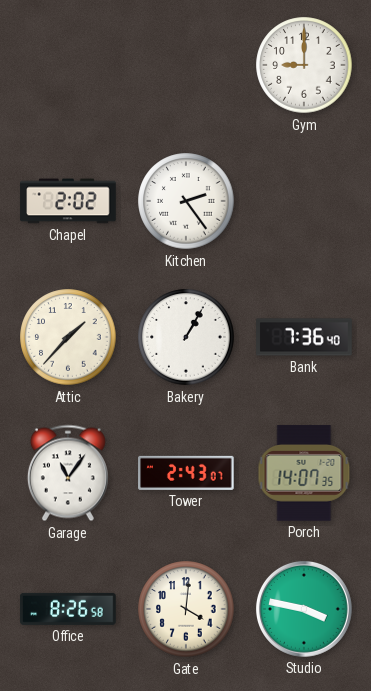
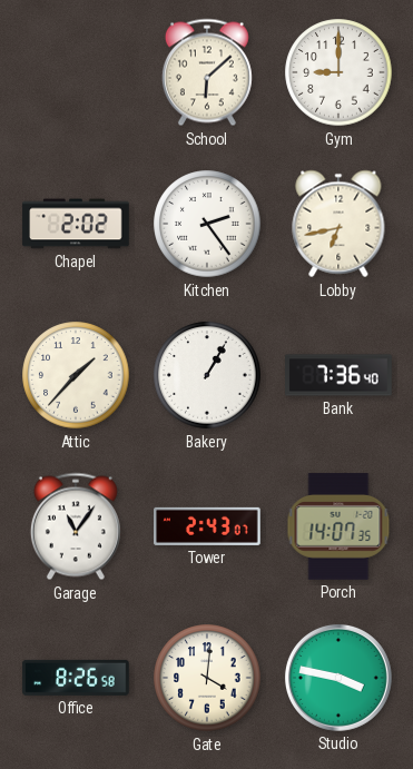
School: none -> 6:08 (207, 72)
Lobby: none -> 6:43 (338, 224)
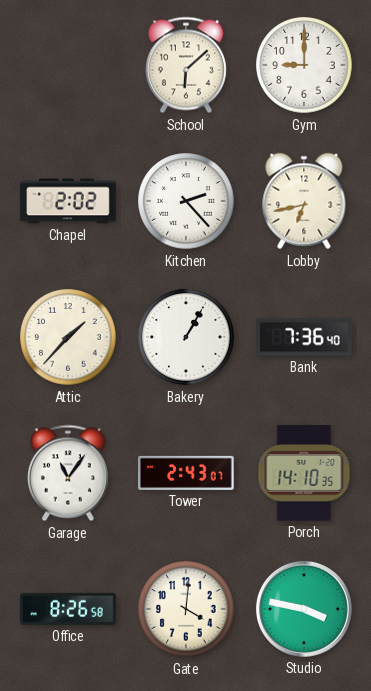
Kitchen: 2:24 -> 2:23 (186, 201)
Porch: 14:07 -> 14:10 (304, 473)
